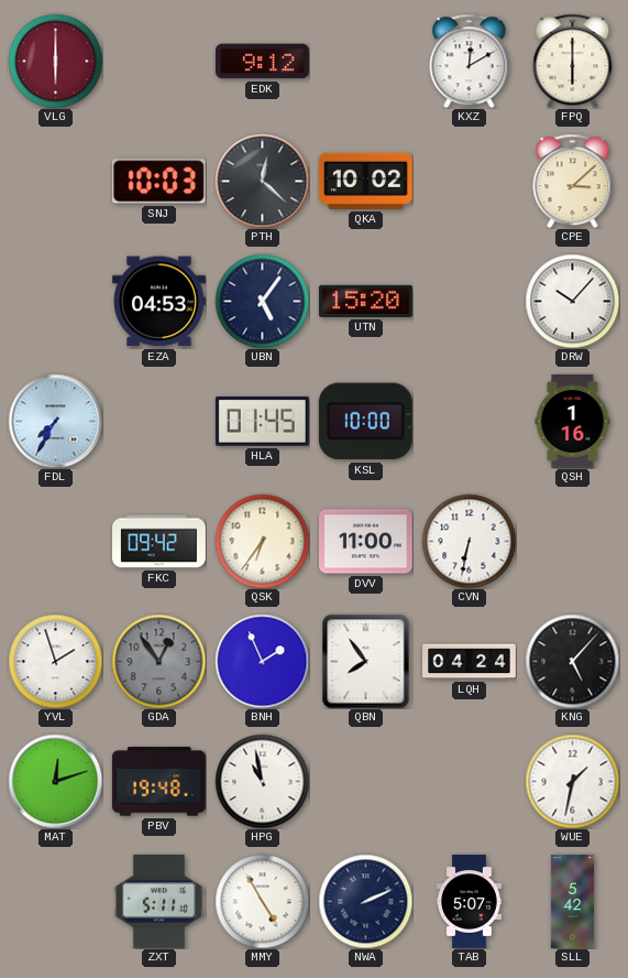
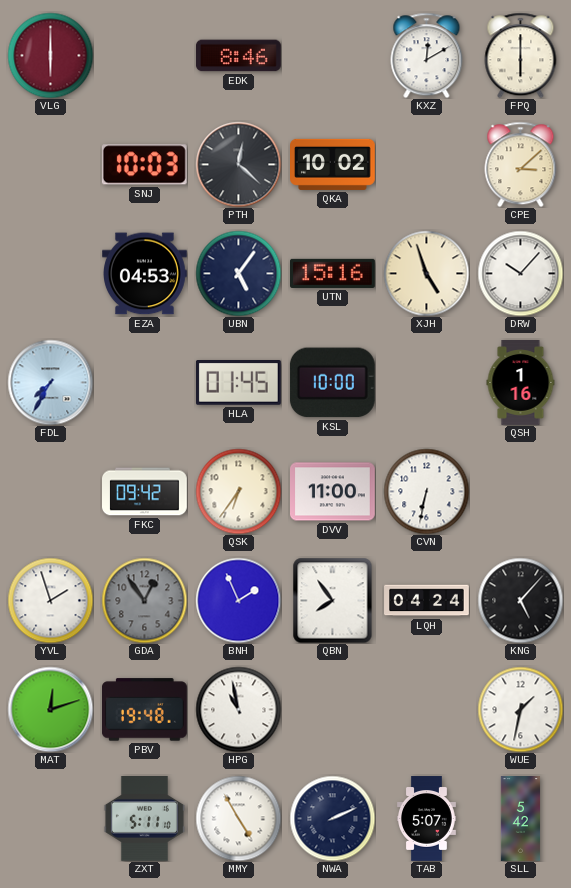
EDK: 9:12 -> 8:46 (239, 56)
UTN: 15:20 -> 15:16 (333, 273)
XJH: none -> 4:57 (426, 273)
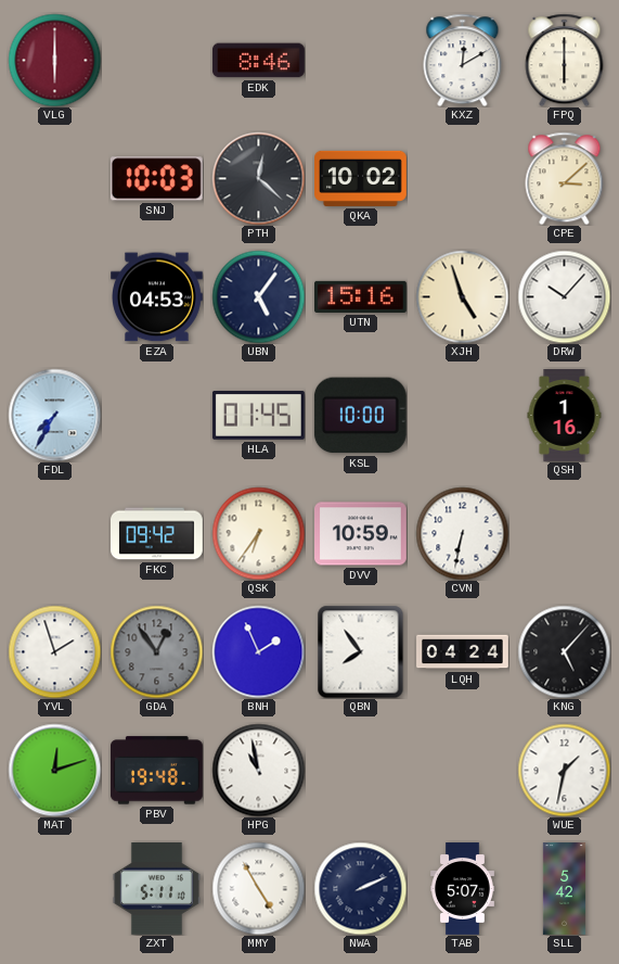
DVV: 11:00 -> 10:59 (361, 534)
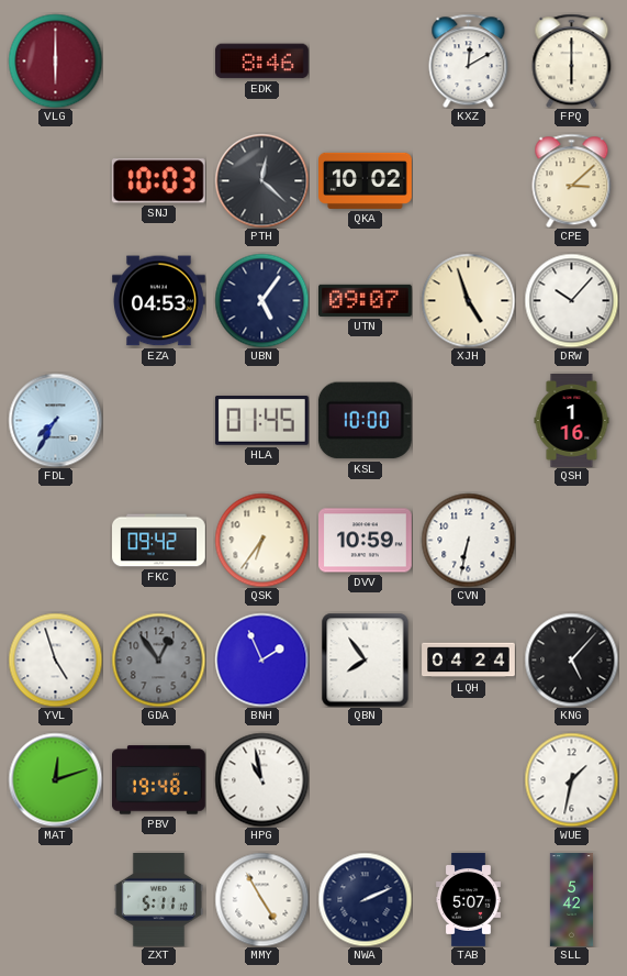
UTN: 15:16 -> 09:07 (366, 300)
YVL: 1:57 -> 4:57 (55, 659)
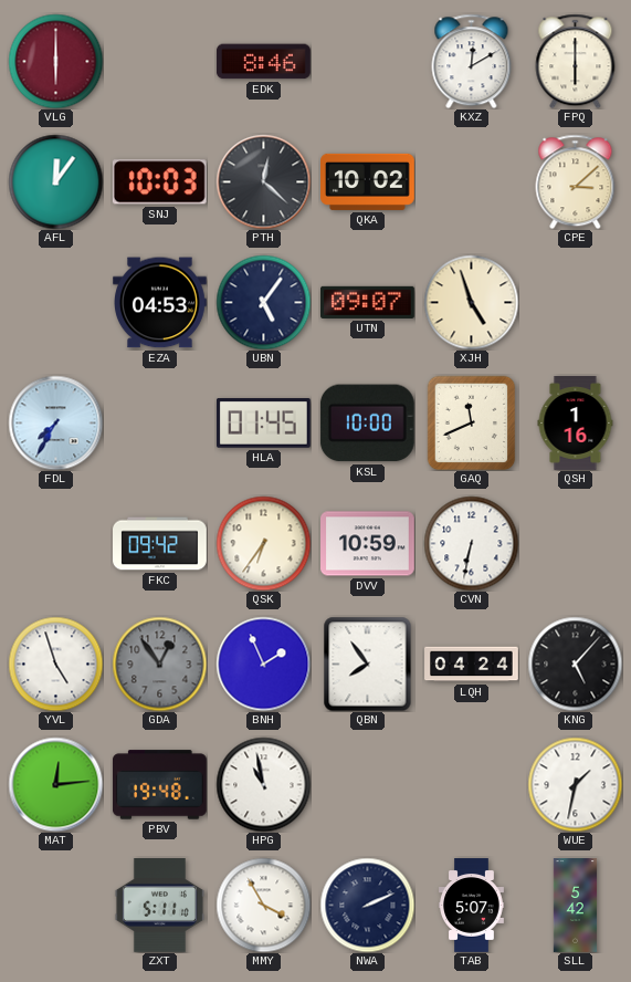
AFL: none -> 12:06 (55, 181)
DRW: 10:07 -> none (571, 300)
GAQ: none -> 11:41 (472, 422)
MAT: 12:12 -> 12:14 (55, 784)
MMY: 4:55 -> 3:55 (263, 905)
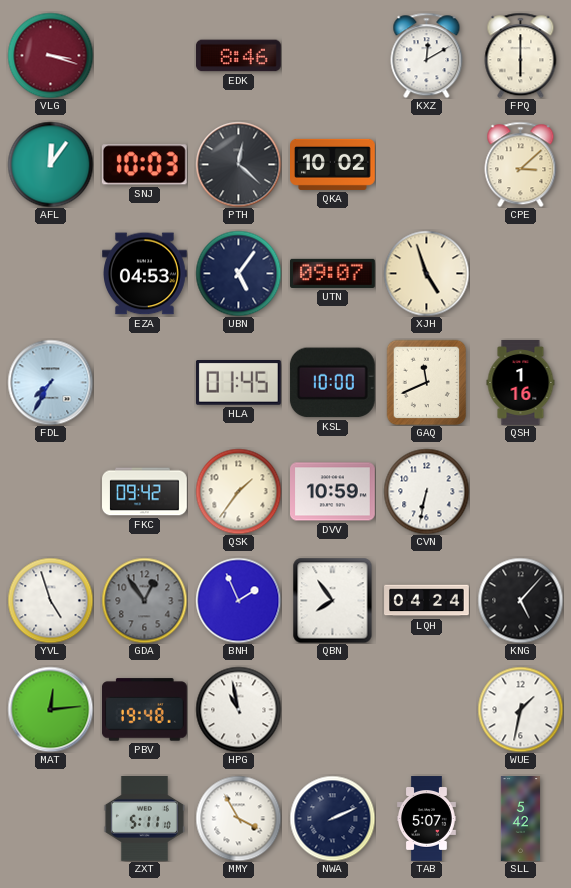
VLG: 6:00 -> 3:18 (50, 55)
QSK: 6:36 -> 1:36 (238, 491)
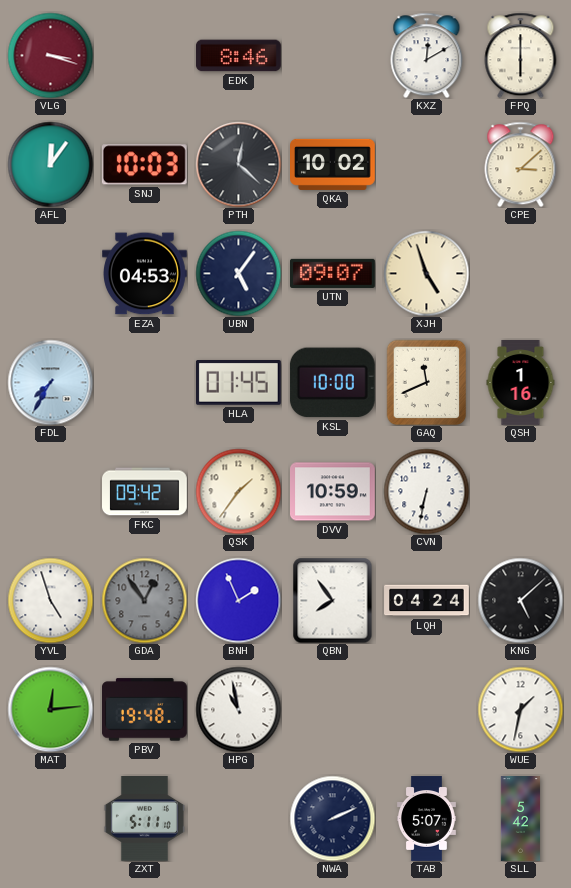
KNG: 5:07 -> 5:08 (520, 600)
MMY: 3:55 -> none (238, 818)
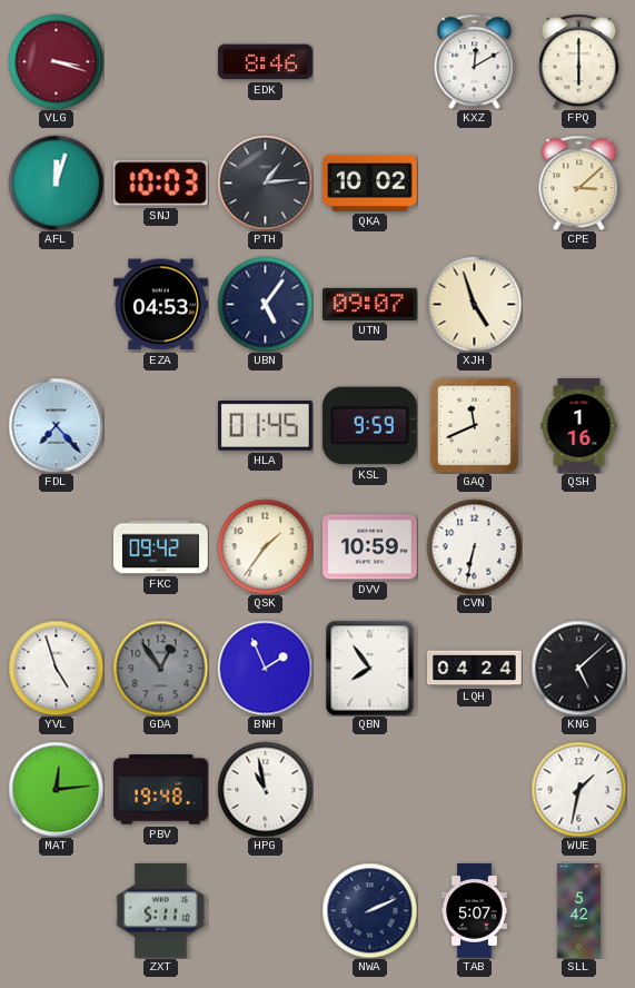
AFL: 12:06 -> 12:03 (56, 182)
PTH: 12:22 -> 1:14 (265, 182)
FDL: 7:35 -> 7:23 (56, 425)
KSL: 10:00 -> 9:59 (369, 426)
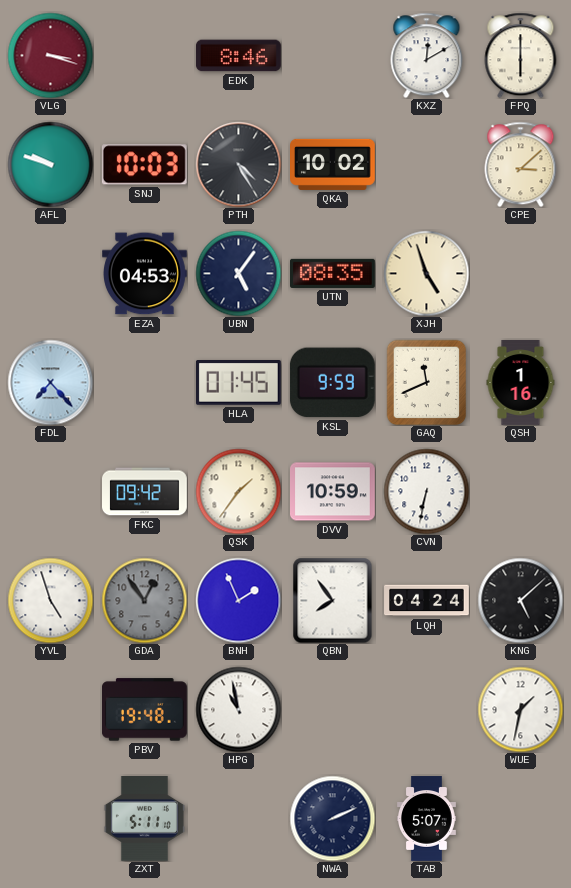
AFL: 12:03 -> 9:48 (50, 164)
PTH: 1:14 -> 4:25 (238, 164)
UTN: 09:07 -> 08:35 (333, 273)
MAT: 12:14 -> none (56, 789)
SLL: 5:42 -> none (579, 911)
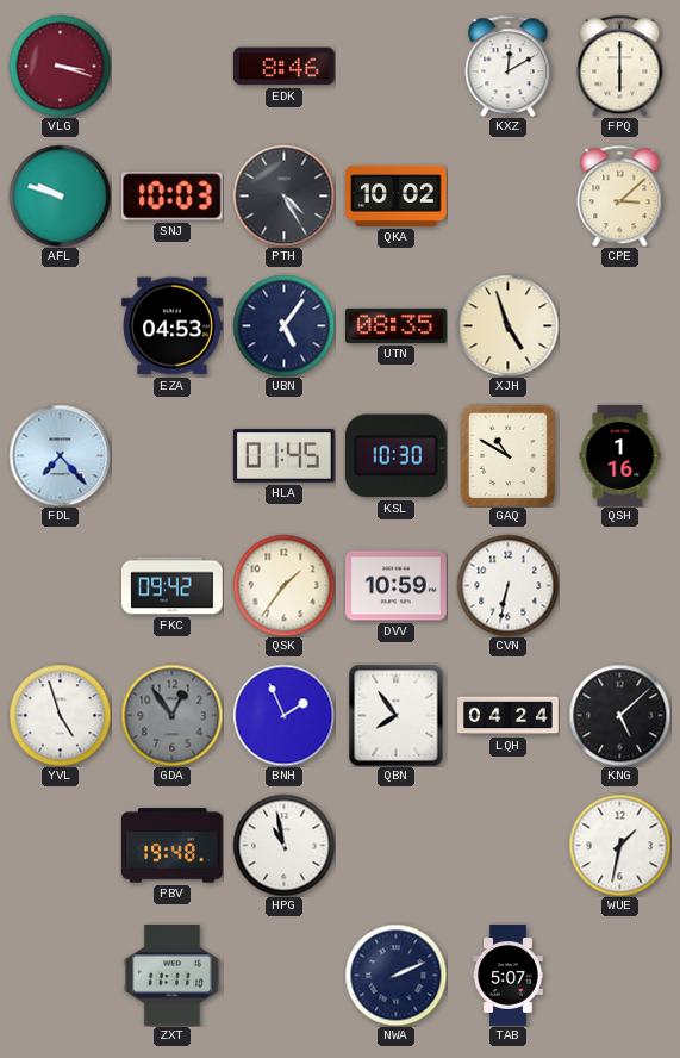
KSL: 9:59 -> 10:30 (395, 456)
GAQ: 11:41 -> 10:50 (509, 455)
ZXT: 5:11 -> 11:11 (171, 976)
